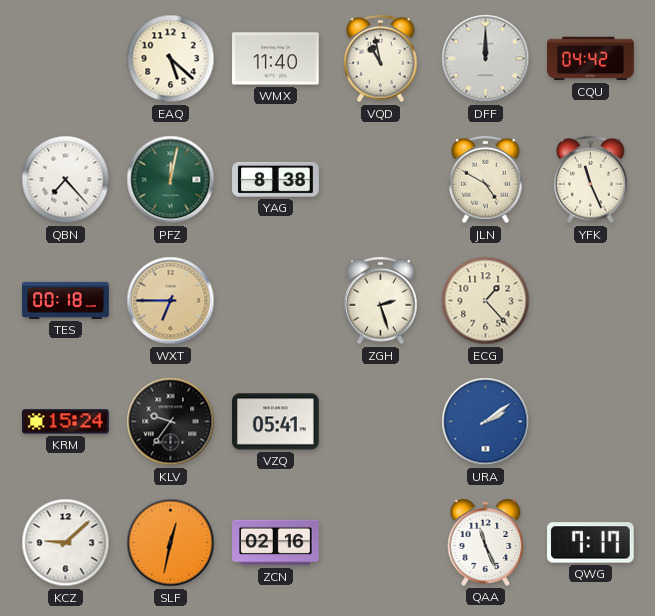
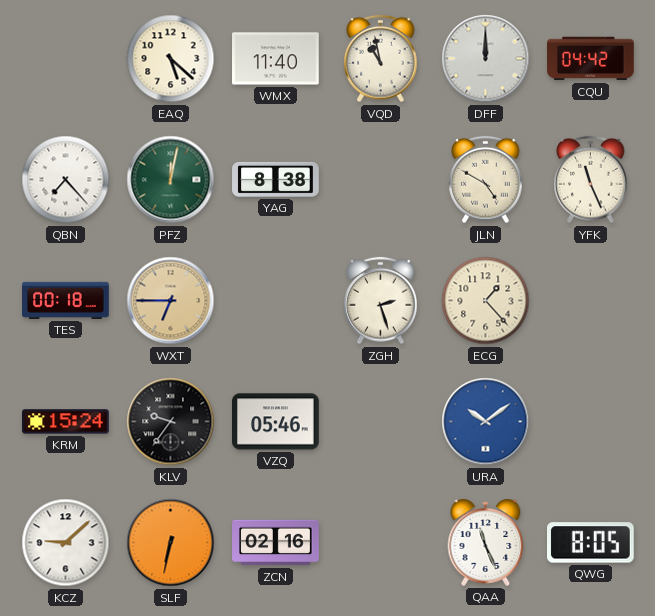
VZQ: 05:41 -> 05:46 (276, 422)
URA: 2:09 -> 10:09 (486, 422)
SLF: 12:32 -> 6:32 (171, 543)
QWG: 7:17 -> 8:05 (591, 543)
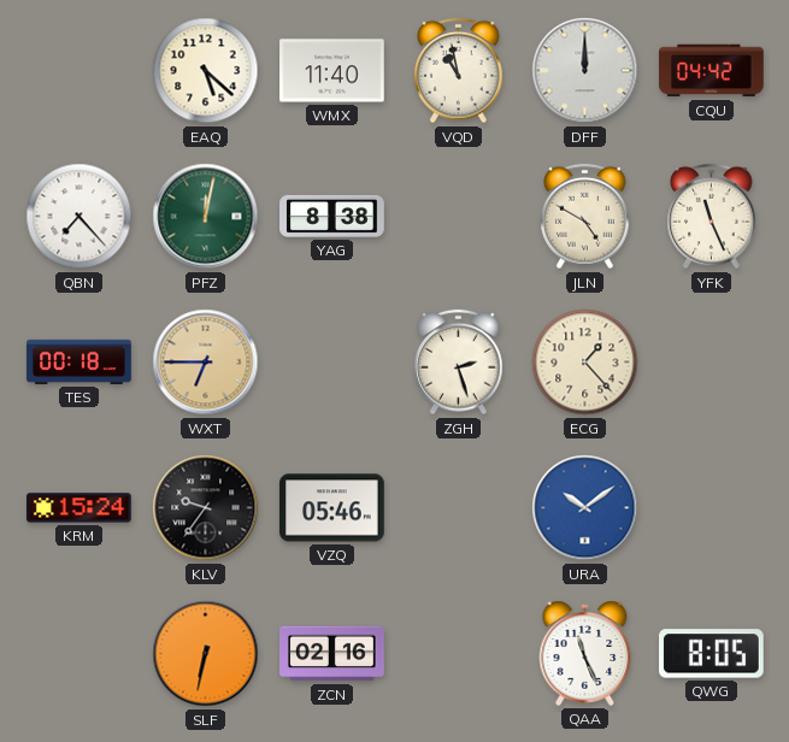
KCZ: 9:08 -> none (66, 543)
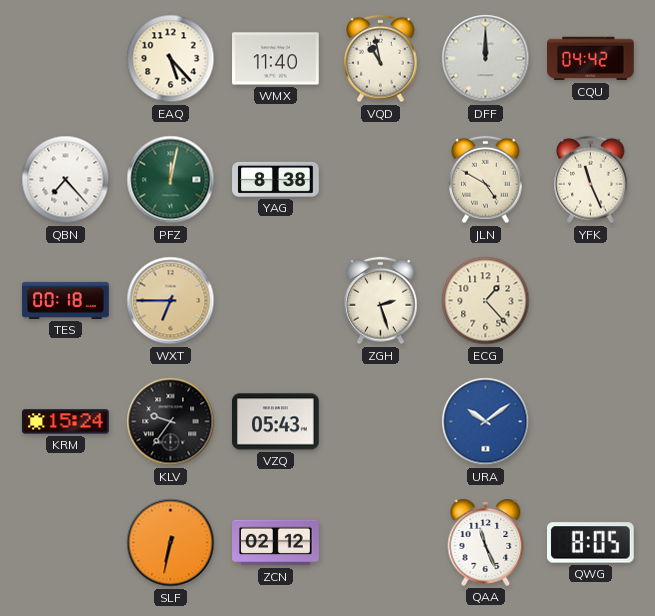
EAQ: 5:22 -> 5:23 (171, 59)
VZQ: 05:46 -> 05:43 (276, 422)
ZCN: 02:16 -> 02:12 (276, 543)
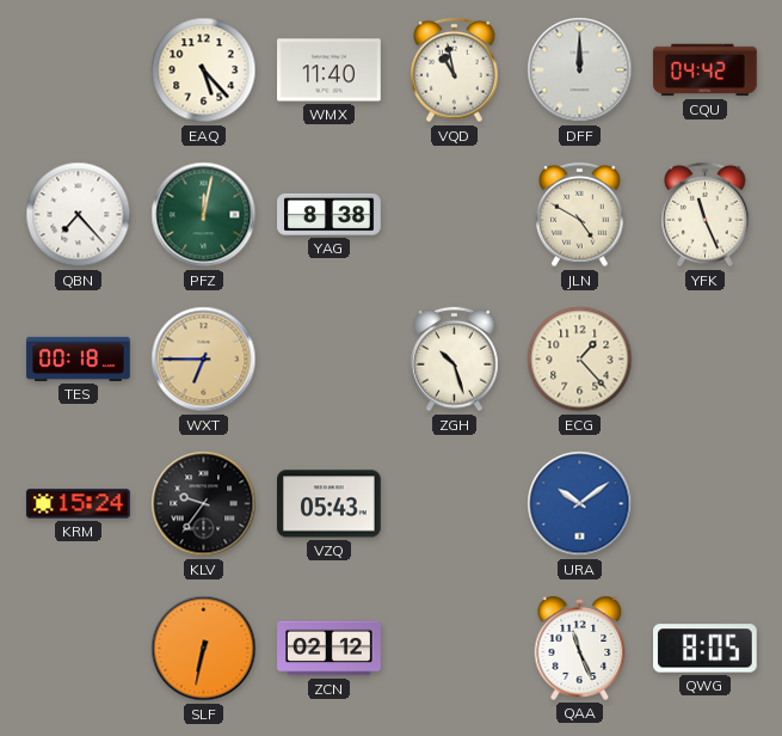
ZGH: 2:27 -> 10:27 (455, 360)
